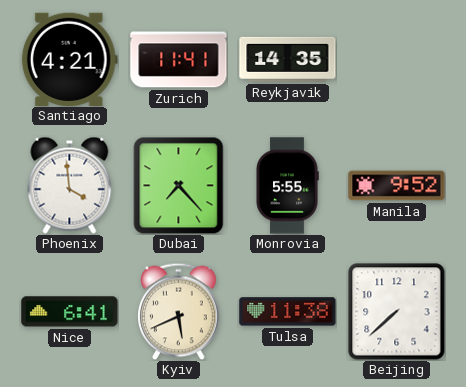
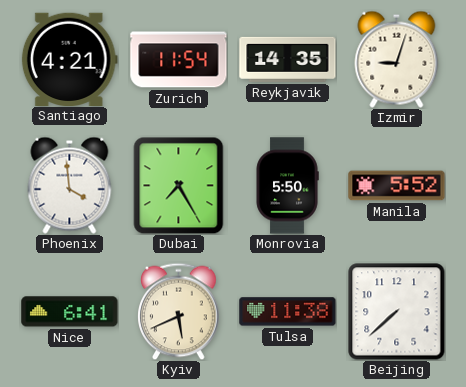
Zurich: 11:41 -> 11:54 (179, 60)
Izmir: none -> 9:03 (397, 59)
Dubai: 7:23 -> 7:25 (179, 185)
Monrovia: 5:55 -> 5:50 (287, 186)
Manila: 9:52 -> 5:52 (397, 186)
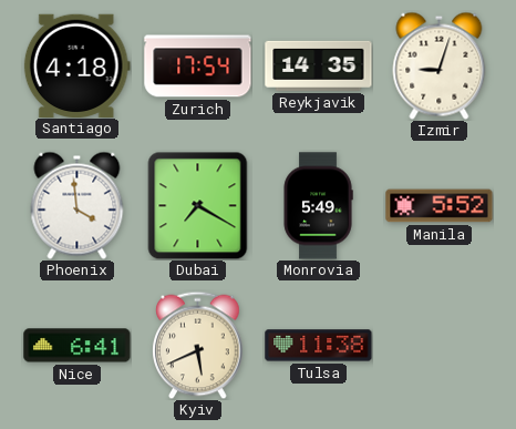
Santiago: 4:21 -> 4:18 (76, 65)
Zurich: 11:54 -> 17:54 (198, 67)
Dubai: 7:25 -> 7:20 (198, 205)
Monrovia: 5:50 -> 5:49 (318, 206)
Beijing: 7:38 -> none (397, 312)
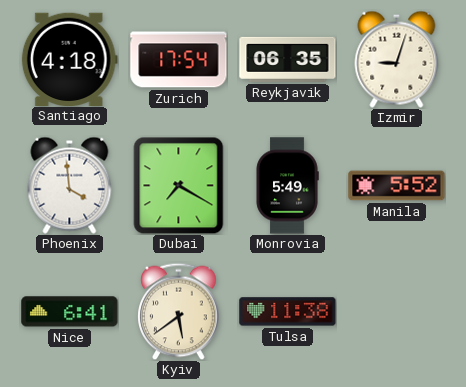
Reykjavik: 14:35 -> 06:35 (288, 59)
Kyiv: 5:41 -> 5:39 (179, 311)
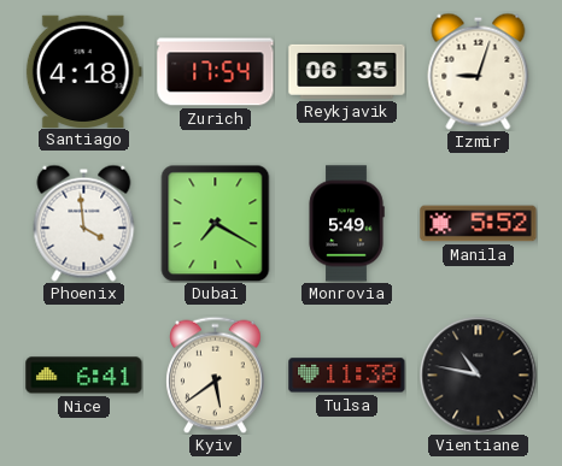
Vientiane: none -> 10:47 (479, 376)
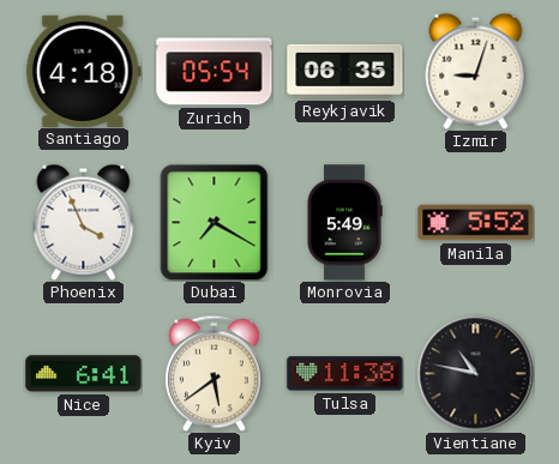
Zurich: 17:54 -> 05:54 (215, 72)
Phoenix: 3:59 -> 3:56 (84, 222)
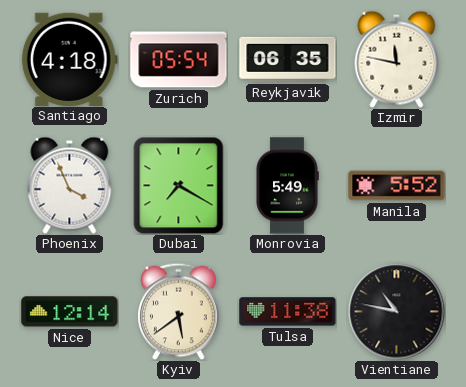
Izmir: 9:03 -> 11:47 (397, 59)
Nice: 6:41 -> 12:14 (70, 312)
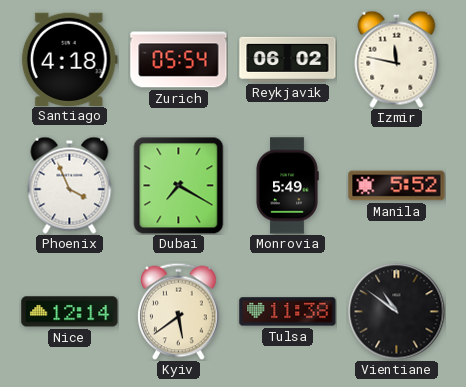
Reykjavik: 06:35 -> 06:02 (288, 59)
Vientiane: 10:47 -> 10:51 (397, 312)
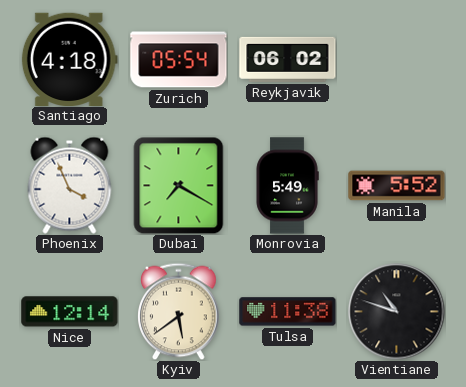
Izmir: 11:47 -> none (397, 59)
Vientiane: 10:51 -> 10:48 (397, 312)
